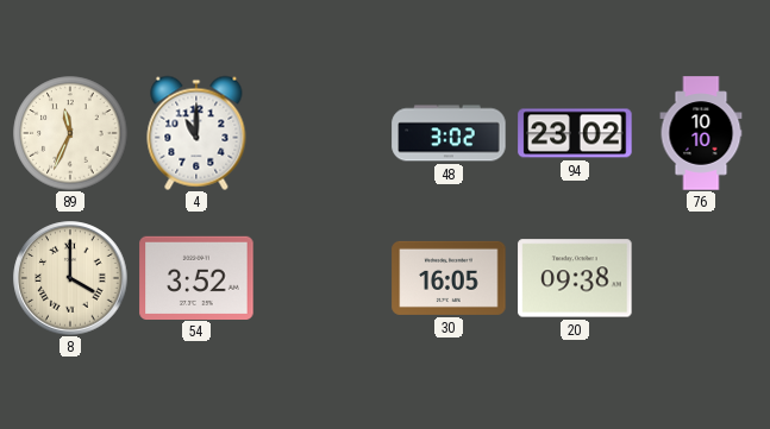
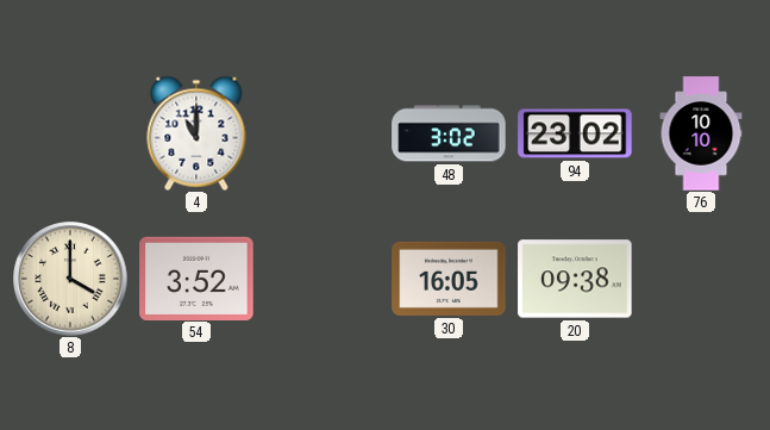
89: 11:34 -> none (70, 133)
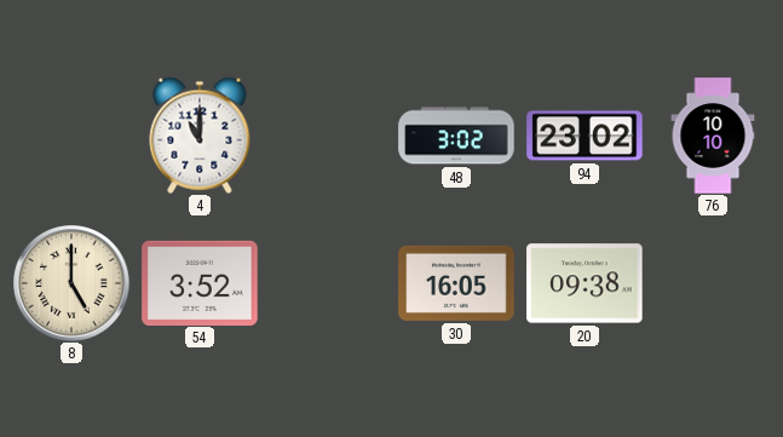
8: 4:00 -> 5:00 (71, 283)
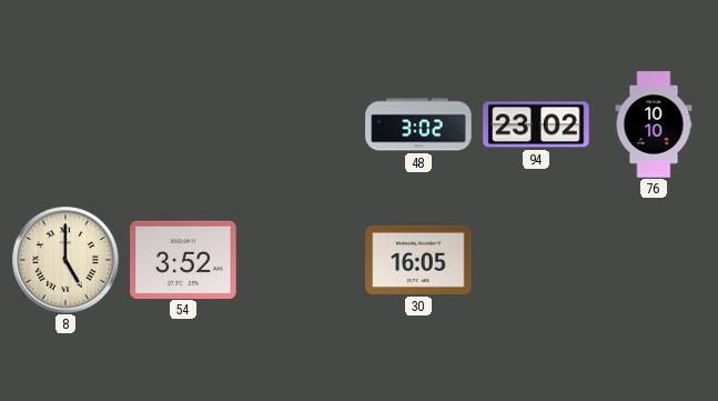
4: 11:00 -> none (200, 136)
20: 09:38 -> none (585, 283)
